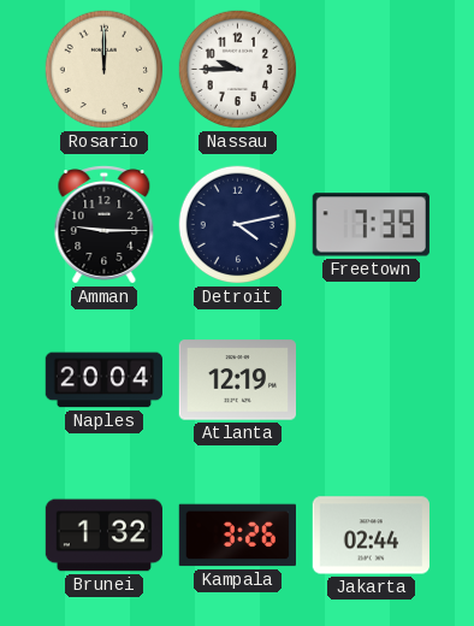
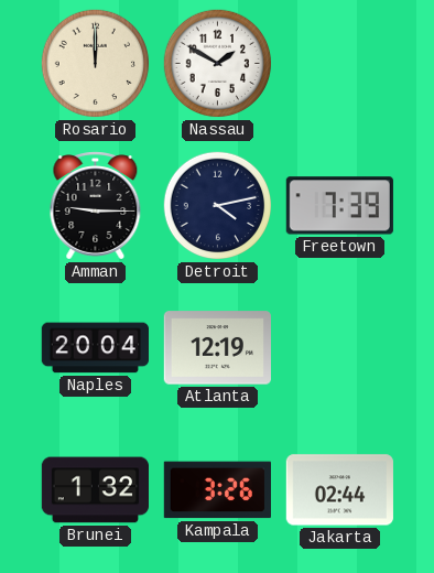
Nassau: 9:45 -> 1:50 (218, 64)
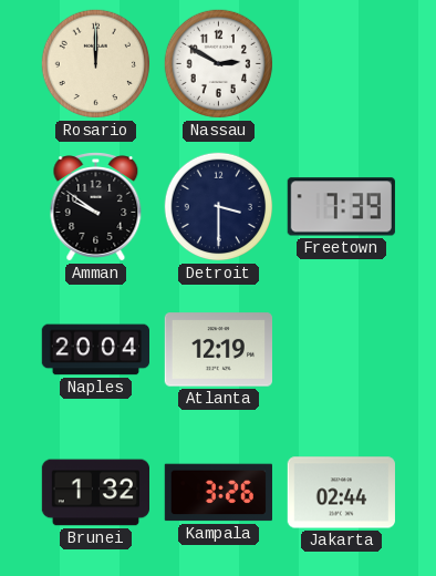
Nassau: 1:50 -> 2:50 (219, 64)
Amman: 9:15 -> 9:51 (96, 207)
Detroit: 4:13 -> 3:30 (219, 207)
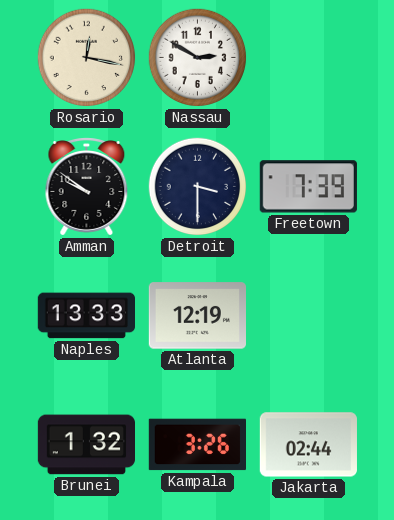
Rosario: 12:00 -> 12:17 (87, 58)
Naples: 20:04 -> 13:33 (86, 316)
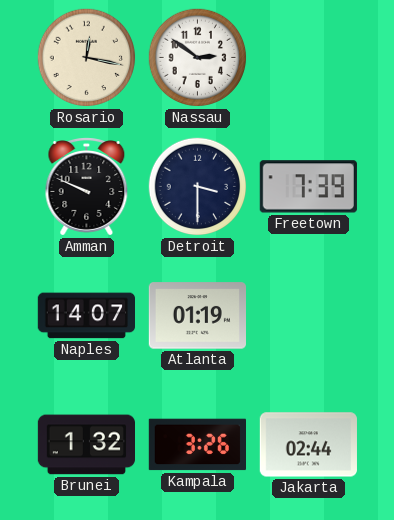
Nassau: 2:50 -> 2:51 (198, 58)
Amman: 9:51 -> 9:49 (87, 187)
Naples: 13:33 -> 14:07 (86, 316)
Atlanta: 12:19 -> 01:19 (197, 316)
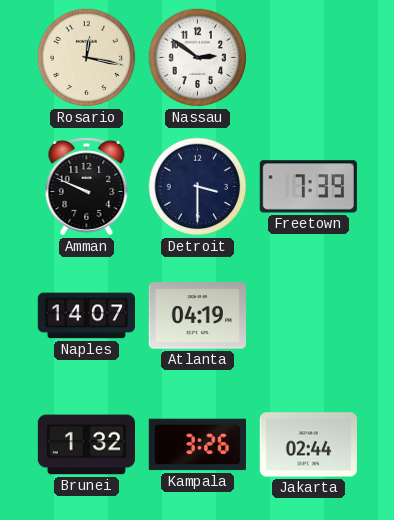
Atlanta: 01:19 -> 04:19 (197, 316)
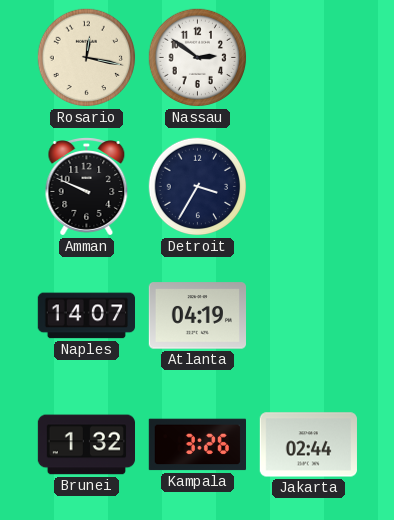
Detroit: 3:30 -> 3:35 (198, 187)
Freetown: 7:39 -> none (308, 187)
